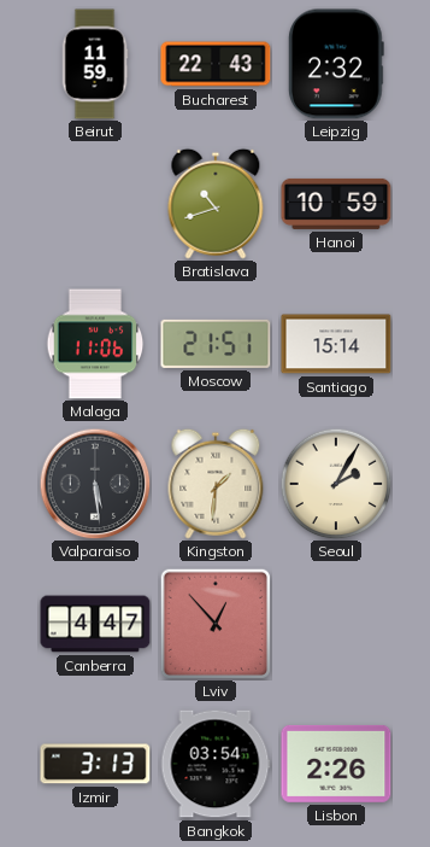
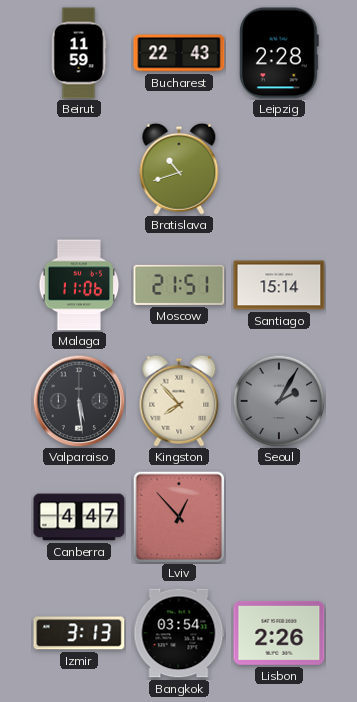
Leipzig: 2:32 -> 2:28 (279, 53)
Hanoi: 10:59 -> none (336, 204)
Kingston: 1:31 -> 7:53 (179, 401)
Seoul dial: cream -> grey (279, 401)
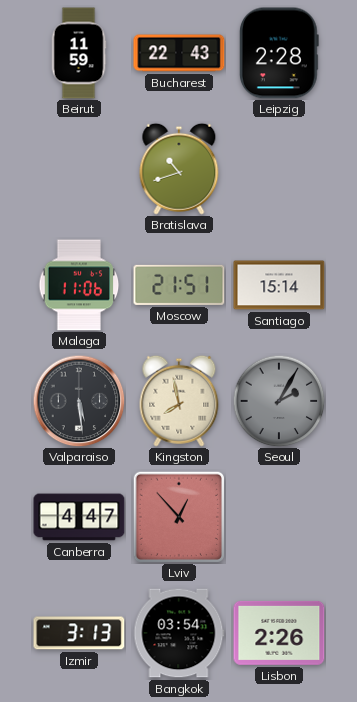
Kingston: 7:53 -> 7:58 (179, 401)
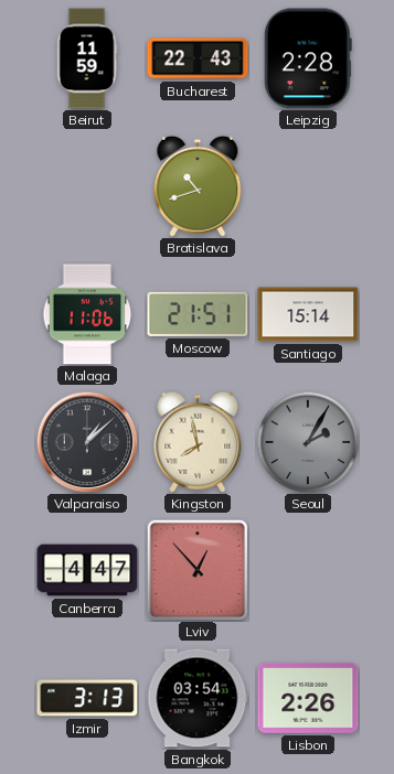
Valparaiso: 5:29 -> 1:08 (87, 442)
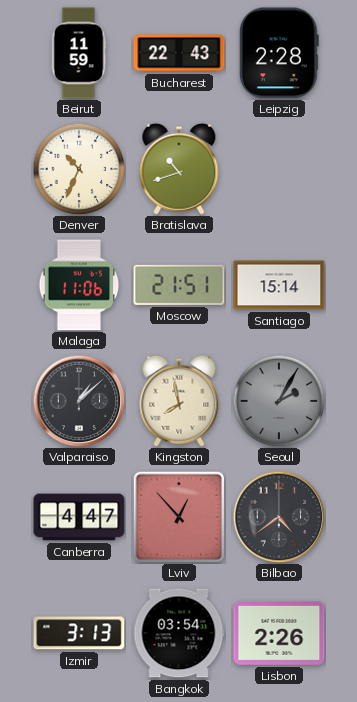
Denver: none -> 10:34 (79, 169)
Bilbao: none -> 4:39 (279, 517)
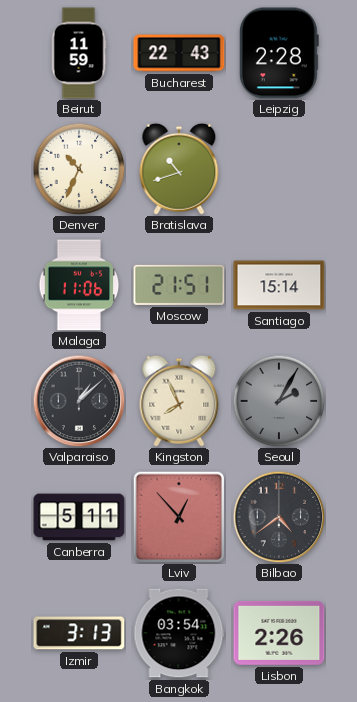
Kingston: 7:58 -> 7:56 (179, 401)
Canberra: 4:47 -> 5:11 (79, 517)
